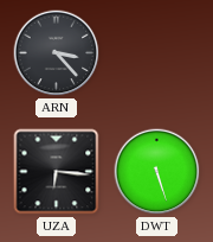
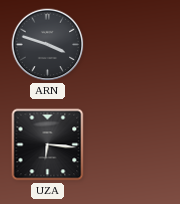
ARN: 3:23 -> 3:48 (48, 45)
DWT: 5:27 -> none (157, 172)
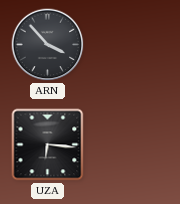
ARN: 3:48 -> 3:53 (48, 45)
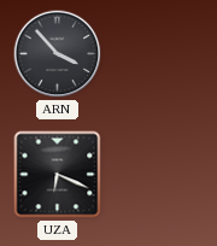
UZA: 6:16 -> 6:19 (58, 175)
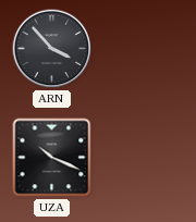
UZA: 6:19 -> 10:19 (52, 158)
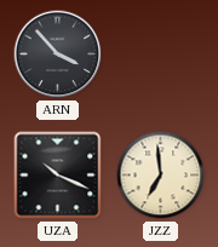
JZZ: none -> 6:59 (161, 176)
